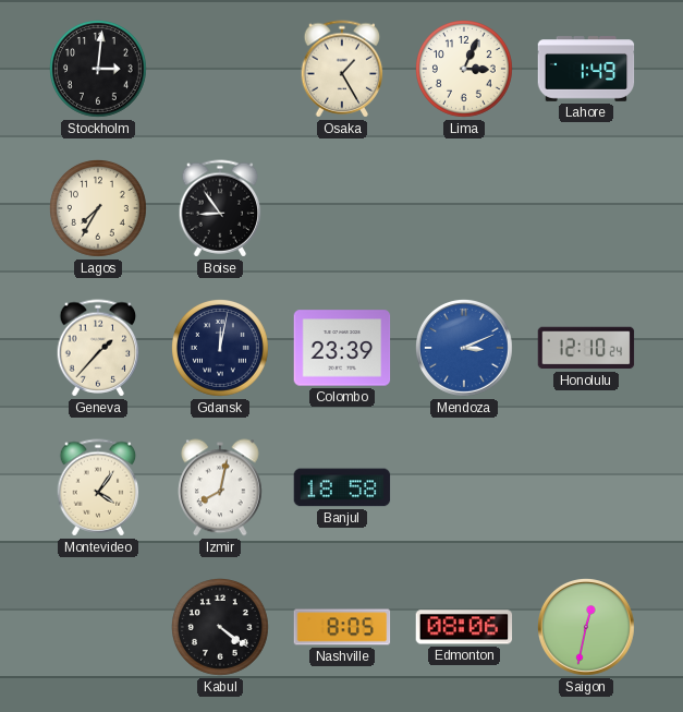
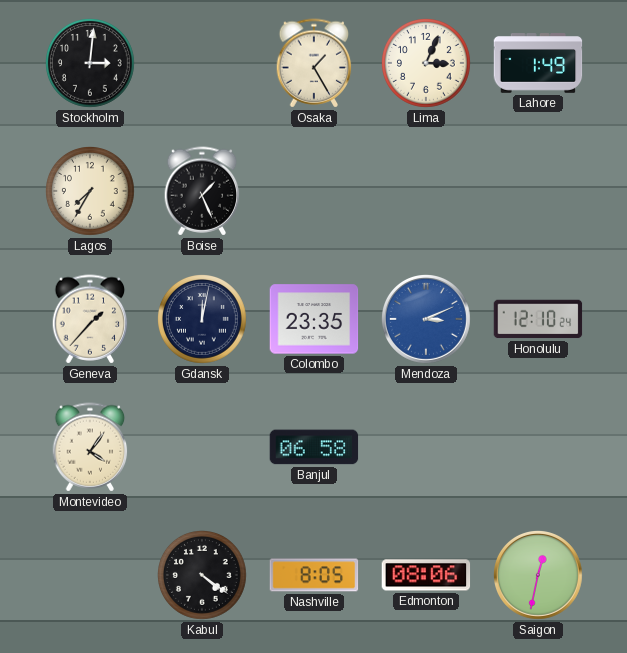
Boise: 8:54 -> 1:26 (202, 191)
Colombo: 23:39 -> 23:35 (314, 319)
Izmir: 8:02 -> none (221, 487)
Banjul: 18:58 -> 06:58 (314, 447)
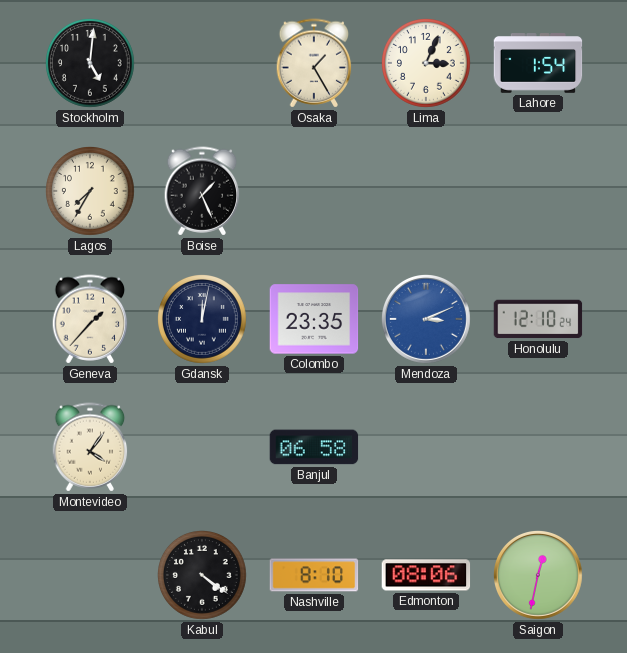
Stockholm: 3:01 -> 5:01 (91, 64)
Lahore: 1:49 -> 1:54 (538, 63)
Nashville: 8:05 -> 8:10 (314, 575)
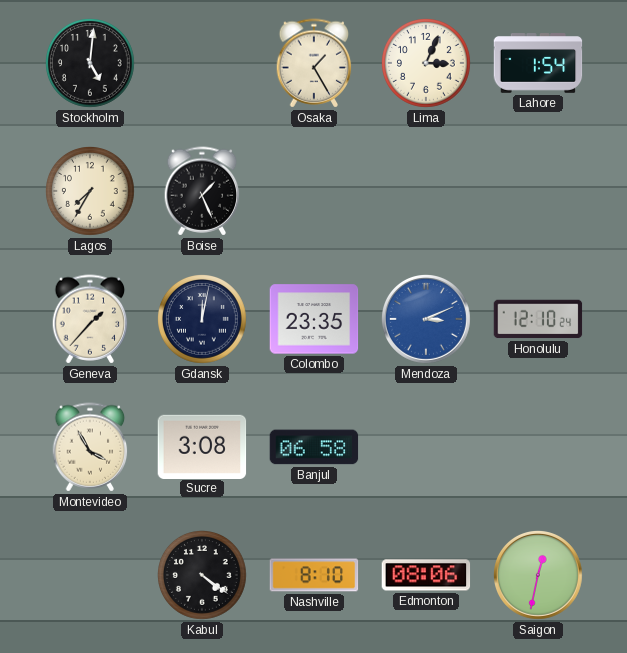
Montevideo: 4:06 -> 3:55 (90, 447)
Sucre: none -> 3:08 (202, 446)
